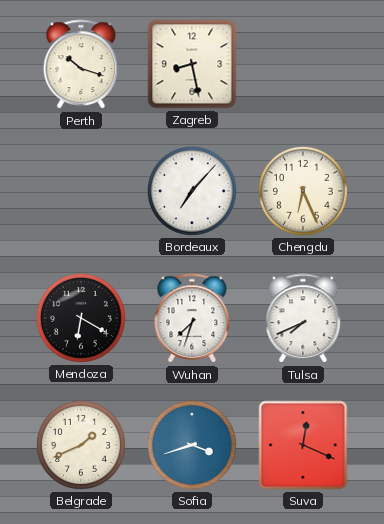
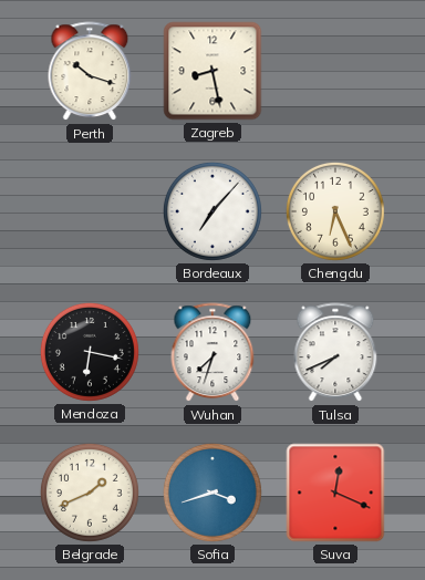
Mendoza: 6:20 -> 6:17 (90, 352)
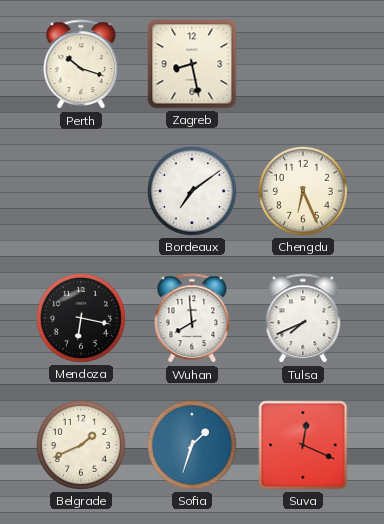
Bordeaux: 7:07 -> 7:09 (192, 191)
Wuhan: 7:33 -> 7:59 (192, 319)
Sofia: 3:42 -> 1:33 (192, 445)
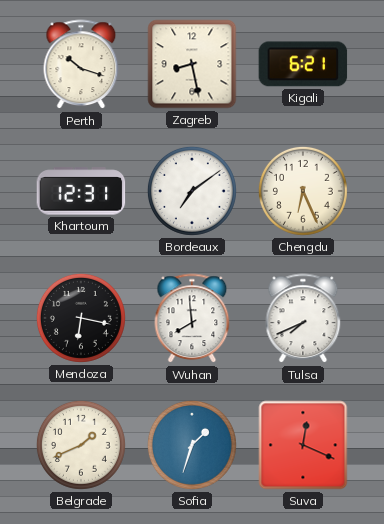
Kigali: none -> 6:21 (303, 64)
Khartoum: none -> 12:31 (81, 191)
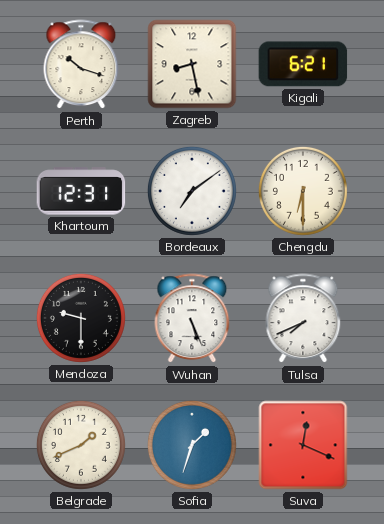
Chengdu: 6:26 -> 6:30 (303, 191)
Mendoza: 6:17 -> 9:30 (81, 318)
Wuhan: 7:59 -> 5:26 (192, 319)
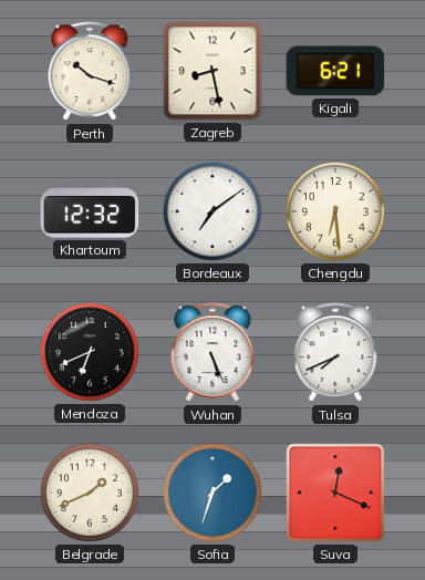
Khartoum: 12:31 -> 12:32 (90, 211)
Chengdu: 6:30 -> 6:29 (335, 211)
Mendoza: 9:30 -> 6:41 (90, 352)
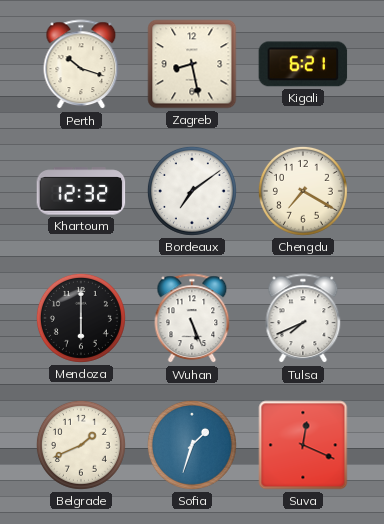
Chengdu: 6:29 -> 7:20 (303, 191)
Mendoza: 6:41 -> 6:00 (81, 318)
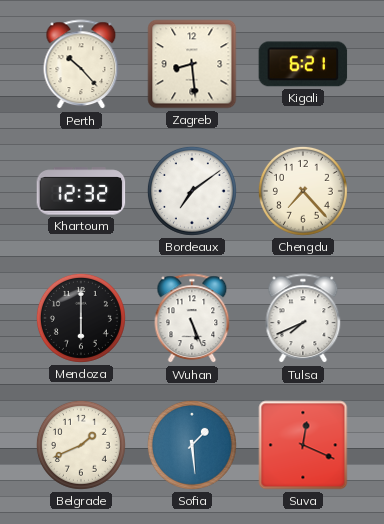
Perth: 10:18 -> 10:23 (81, 65)
Zagreb: 8:28 -> 8:29 (192, 64)
Chengdu: 7:20 -> 7:23 (303, 191)
Sofia: 1:33 -> 1:29 (192, 445)
